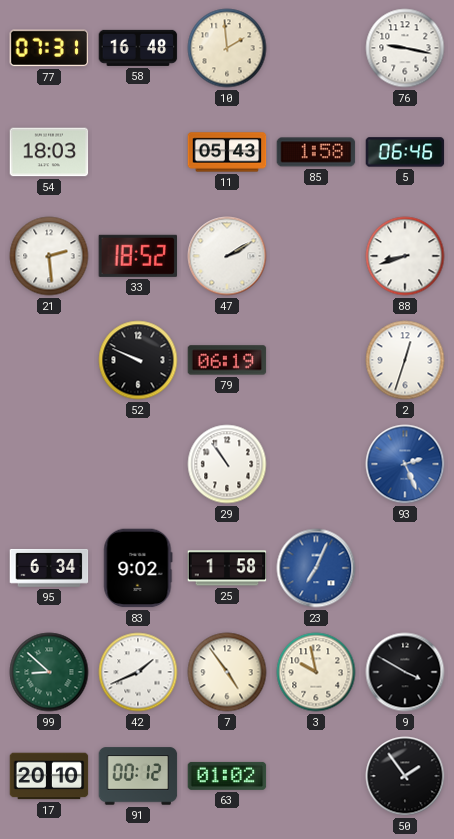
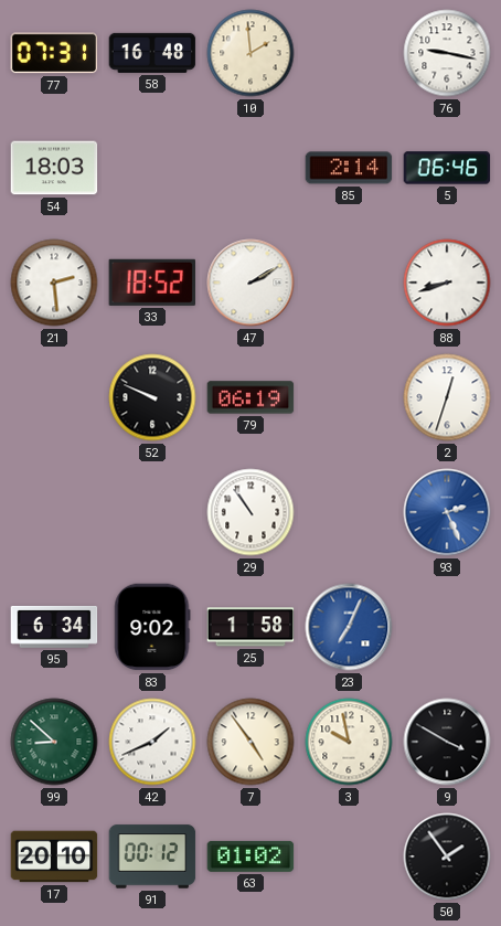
11: 05:43 -> none (227, 152)
85: 1:58 -> 2:14 (349, 168)
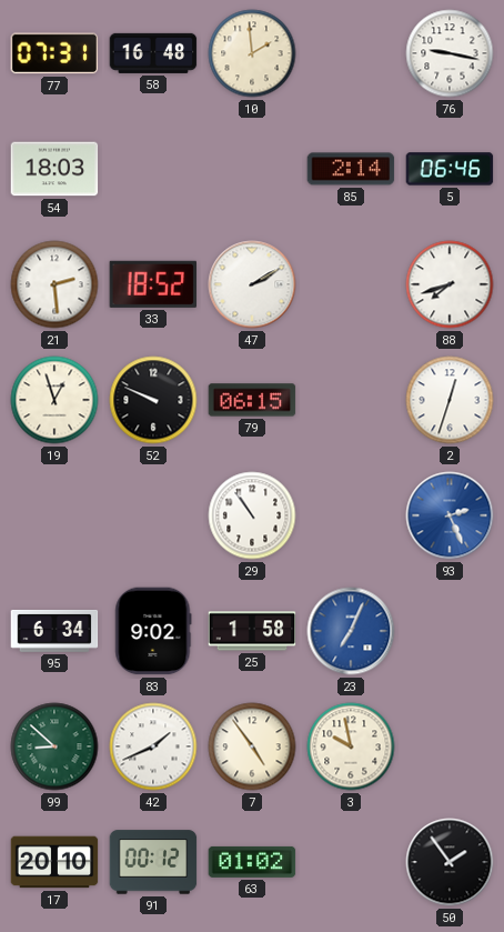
88: 8:42 -> 7:42 (450, 284)
19: none -> 12:57 (54, 400)
79: 06:19 -> 06:15 (252, 400)
9: 3:50 -> none (447, 742)
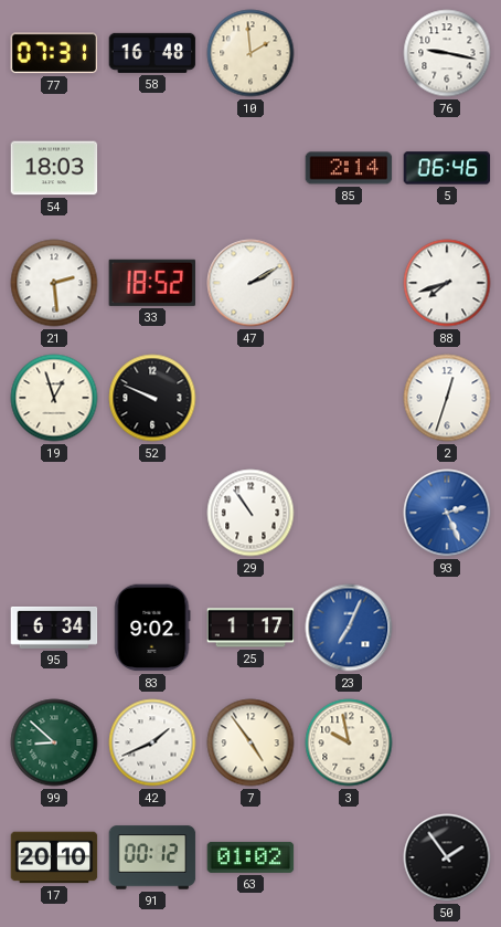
79: 06:15 -> none (252, 400)
25: 1:58 -> 1:17 (250, 628)
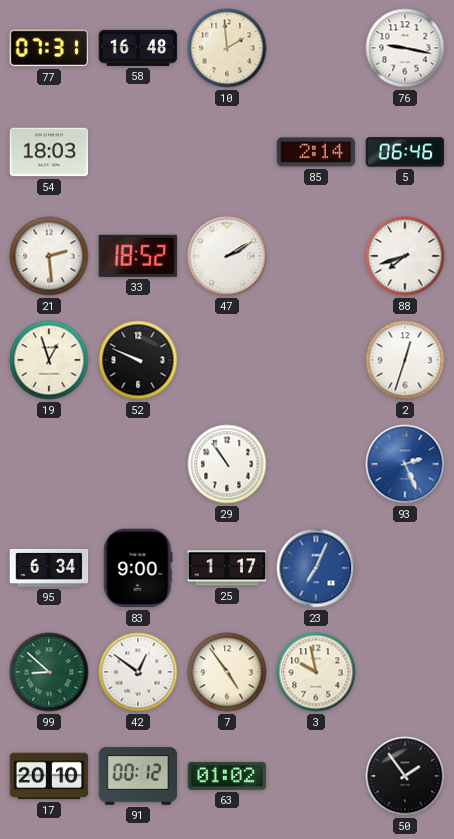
83: 9:02 -> 9:00 (138, 568)
42: 1:41 -> 12:51 (138, 672)
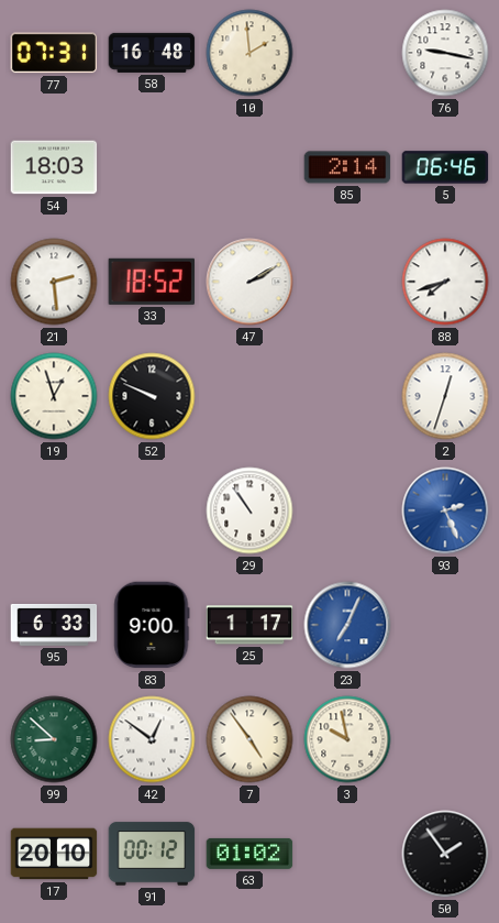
95: 6:34 -> 6:33 (54, 625)
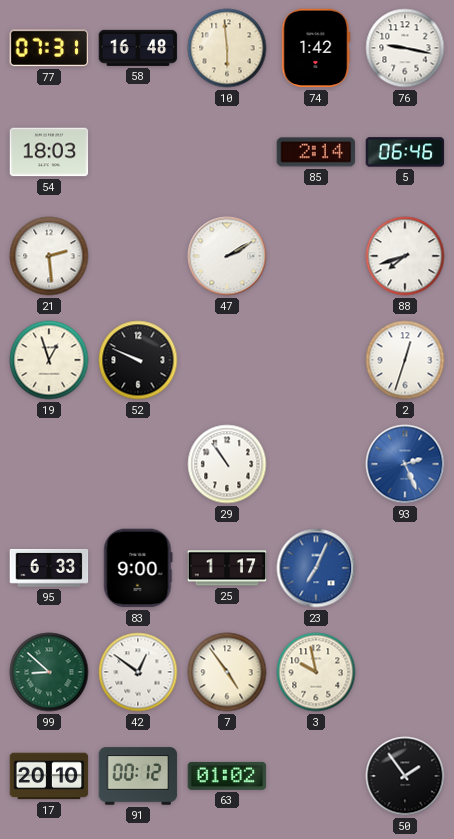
10: 1:59 -> 5:59 (227, 48)
74: none -> 1:42 (316, 48)
33: 18:52 -> none (151, 282)
